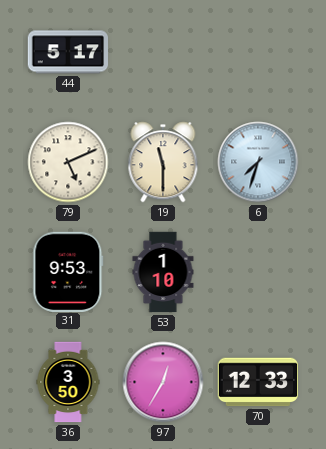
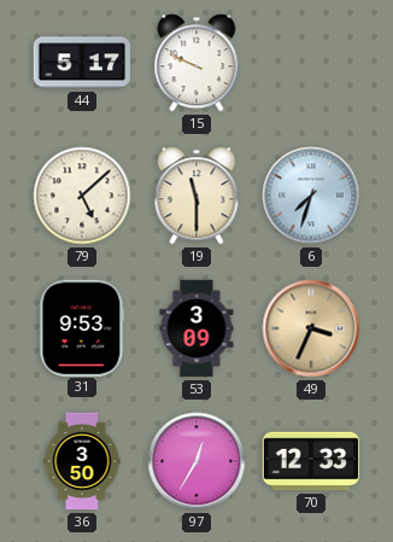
15: none -> 9:49 (196, 63)
79: 5:11 -> 5:08 (82, 196)
53: 1:10 -> 3:09 (196, 328)
49: none -> 3:34 (311, 328)
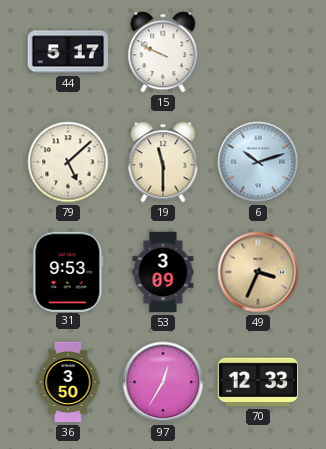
6: 7:33 -> 10:12 (258, 162)
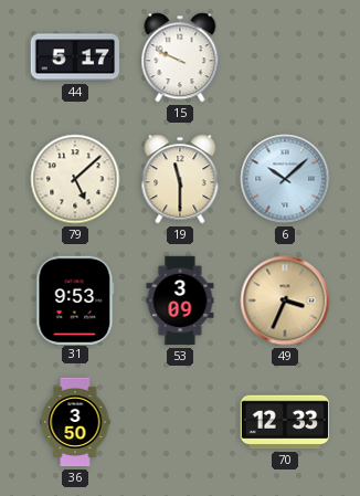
6: 10:12 -> 10:08 (285, 179)
97: 12:35 -> none (163, 382)
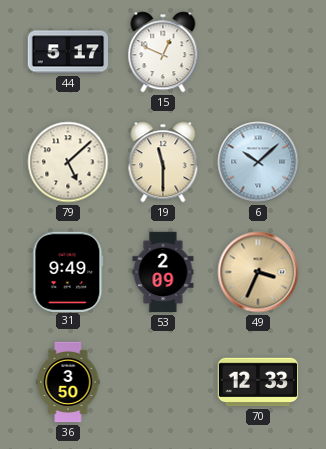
15: 9:49 -> 12:49 (163, 52)
31: 9:53 -> 9:49 (68, 271)
53: 3:09 -> 2:09 (163, 272)
